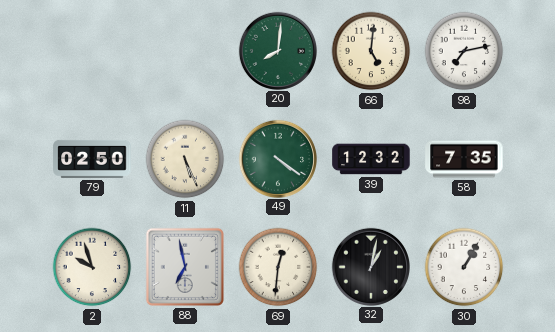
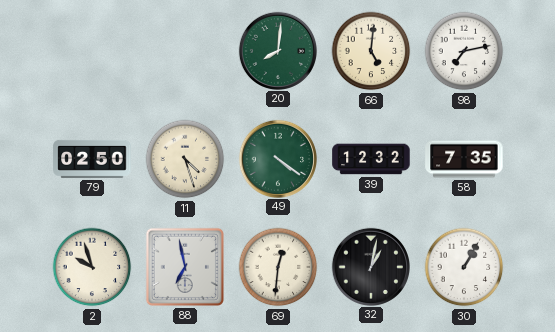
11: 5:26 -> 4:27 (185, 159)
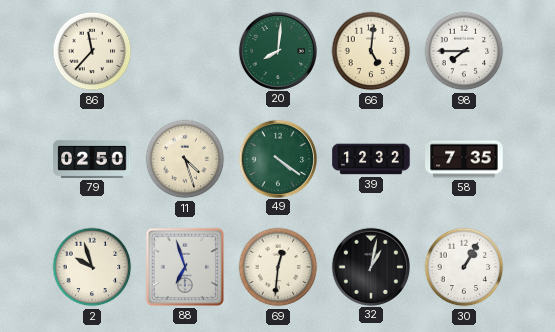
86: none -> 11:37 (92, 51)
98: 7:13 -> 7:45 (464, 51)
88: 6:58 -> 6:57 (185, 267)
